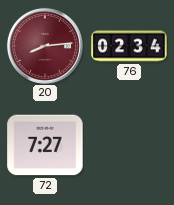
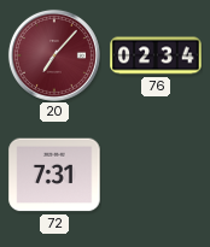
20: 8:14 -> 7:07 (54, 55)
72: 7:27 -> 7:31 (54, 175)
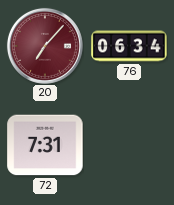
76: 02:34 -> 06:34 (129, 46)
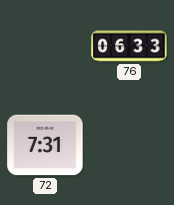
20: 7:07 -> none (45, 46)
76: 06:34 -> 06:33 (129, 46)
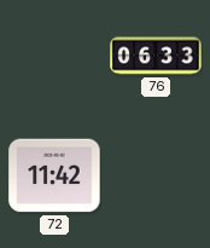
72: 7:31 -> 11:42 (54, 175)
